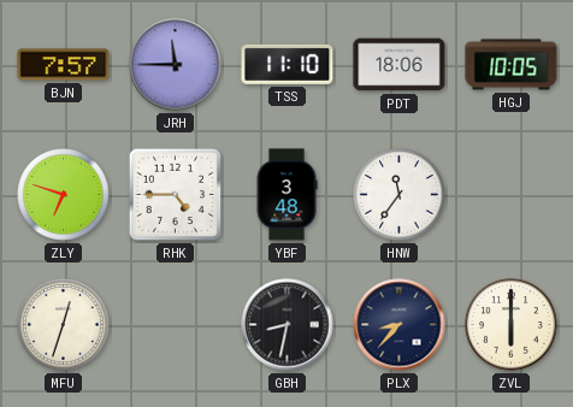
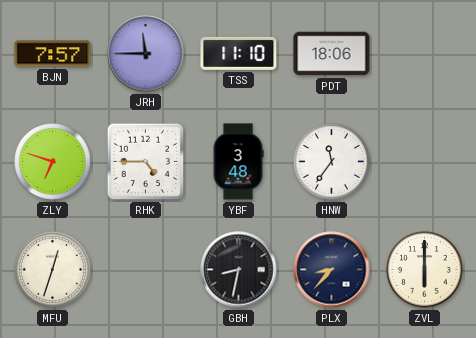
HGJ: 10:05 -> none (512, 65)
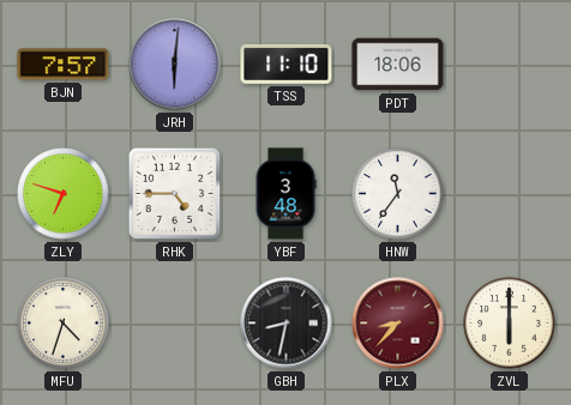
JRH: 11:45 -> 6:01 (175, 65)
MFU: 12:33 -> 4:33 (64, 324)
PLX dial: navy -> burgundy (398, 324)
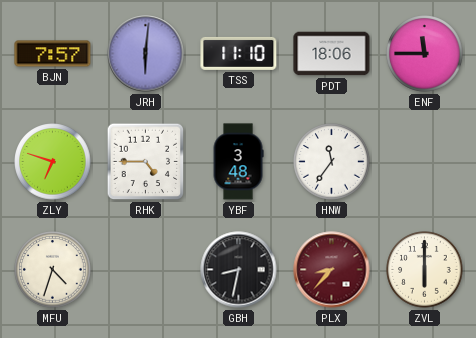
ENF: none -> 11:45 (425, 54)
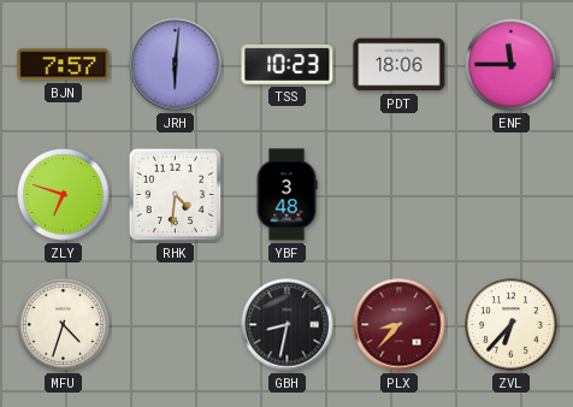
TSS: 11:10 -> 10:23 (288, 64)
RHK: 4:45 -> 4:31 (176, 195)
HNW: 11:36 -> none (332, 162)
ZVL: 6:00 -> 6:37 (512, 325)
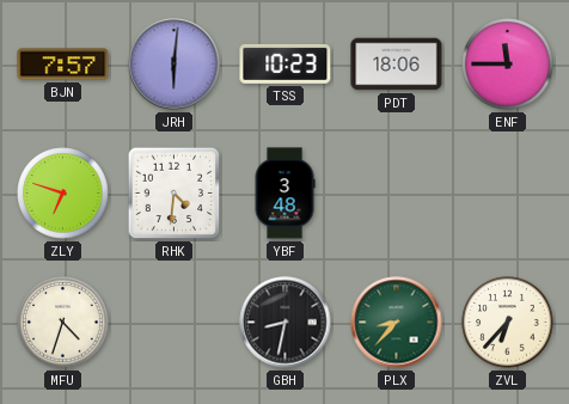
PLX dial: burgundy -> green (397, 323)
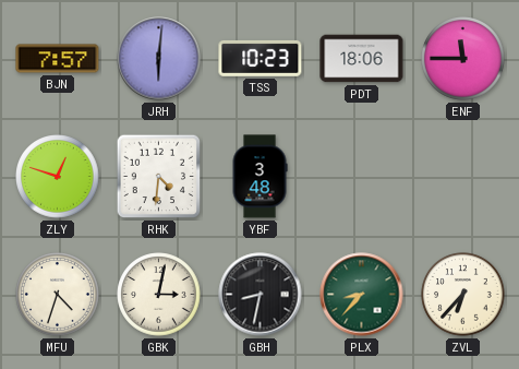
ZLY: 6:48 -> 12:48 (58, 177)
GBK: none -> 3:02 (159, 295)
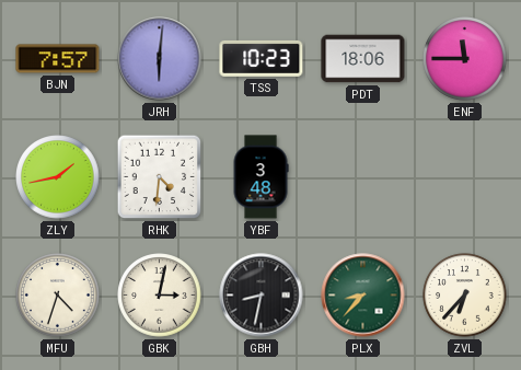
ZLY: 12:48 -> 1:43 (58, 177)
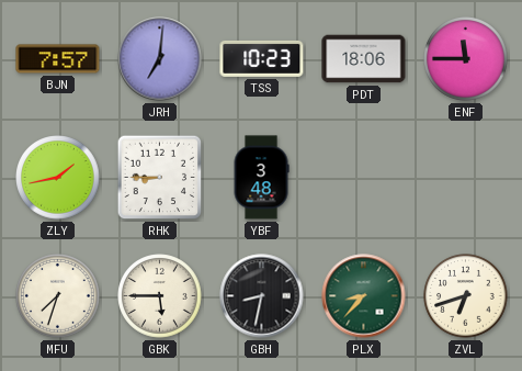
JRH: 6:01 -> 7:01 (160, 59)
RHK: 4:31 -> 8:45 (160, 178)
MFU: 4:33 -> 7:33 (58, 296)
GBK: 3:02 -> 5:45 (160, 296)
ZVL: 6:37 -> 6:42 (466, 296)
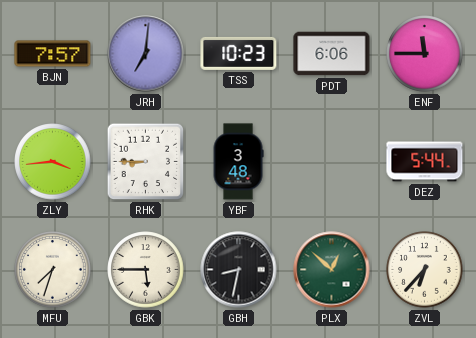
PDT: 18:06 -> 6:06 (332, 54)
ZLY: 1:43 -> 3:44 (53, 162)
DEZ: none -> 5:44 (425, 162)
PLX: 8:37 -> 12:52 (332, 270)
ZVL: 6:42 -> 6:37 (425, 270)
